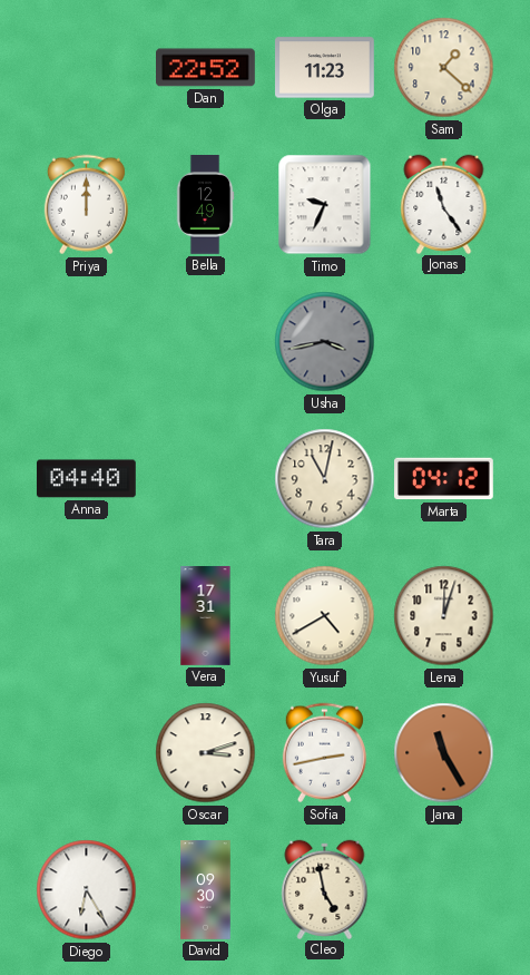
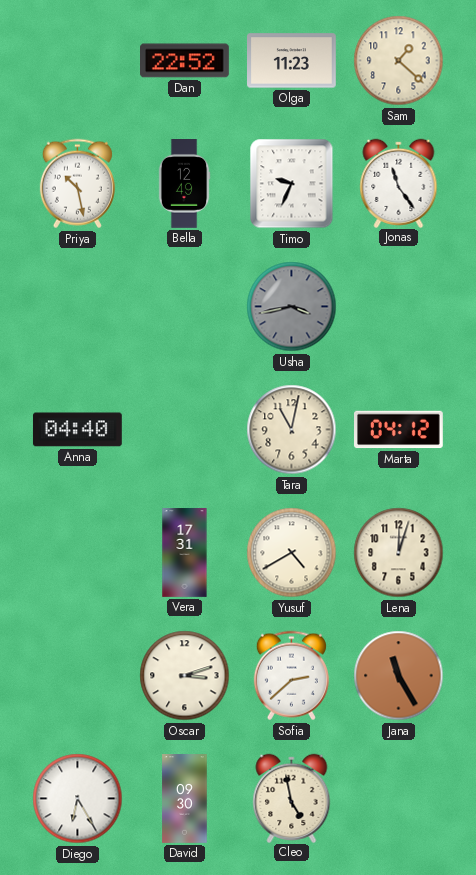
Priya: 12:00 -> 10:28 (77, 184)
Sofia: 2:43 -> 2:38 (291, 676)
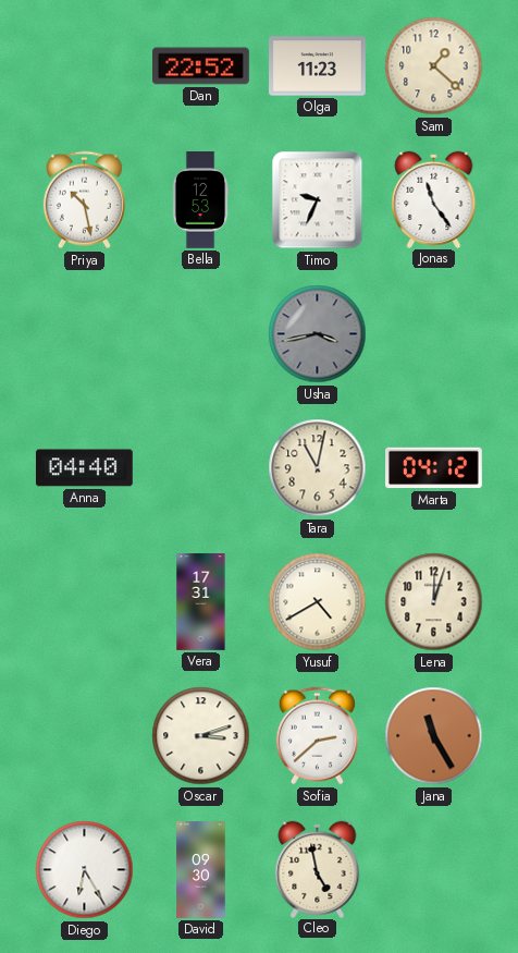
Bella: 12:49 -> 12:53 (200, 200)
